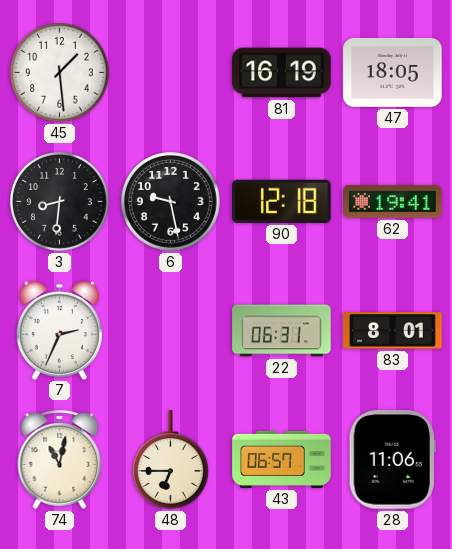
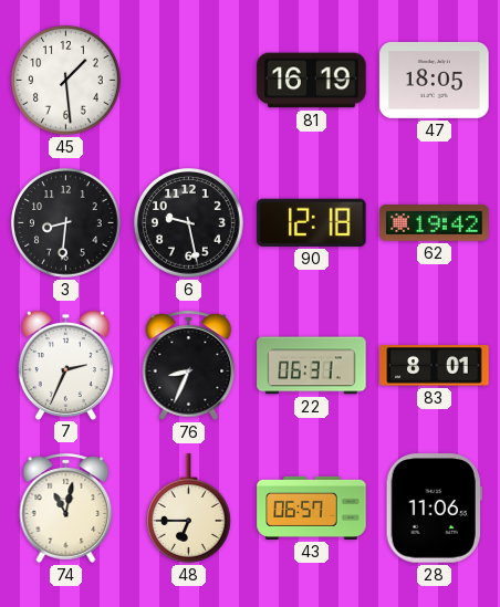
62: 19:41 -> 19:42 (435, 223)
76: none -> 8:34 (189, 365)
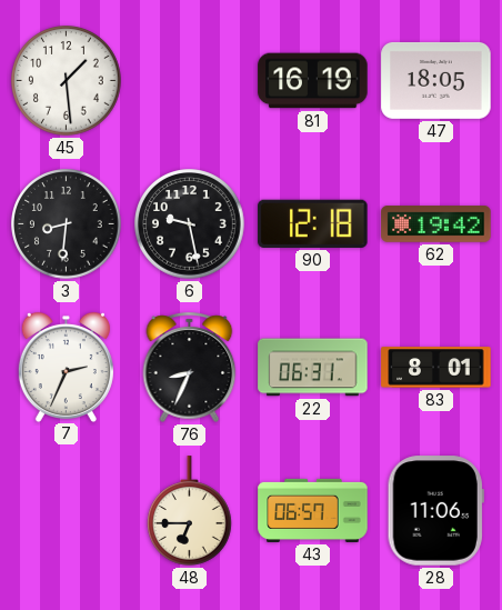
74: 11:02 -> none (66, 507)
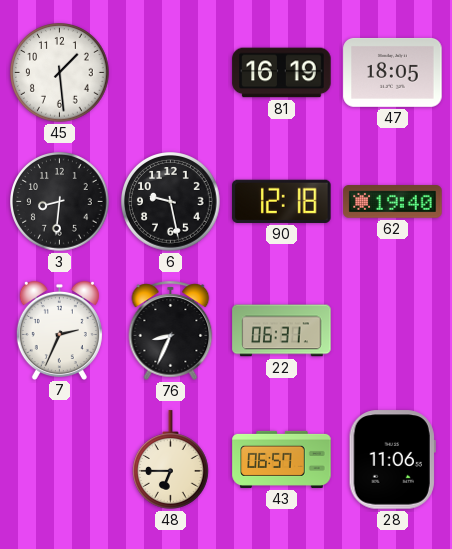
62: 19:42 -> 19:40 (393, 202)
83: 8:01 -> none (436, 368)
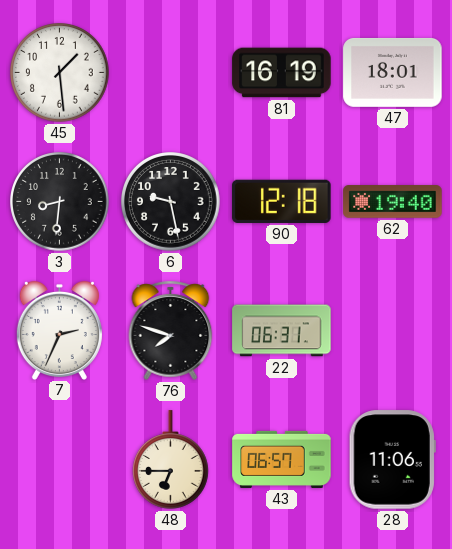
47: 18:05 -> 18:01 (393, 72)
76: 8:34 -> 7:48 (171, 330)
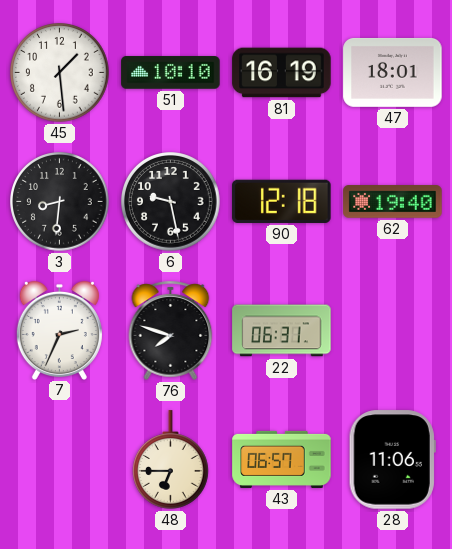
51: none -> 10:10 (171, 73)
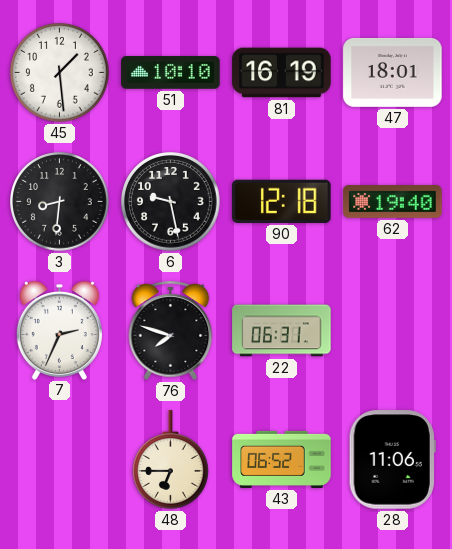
43: 06:57 -> 06:52 (282, 459)
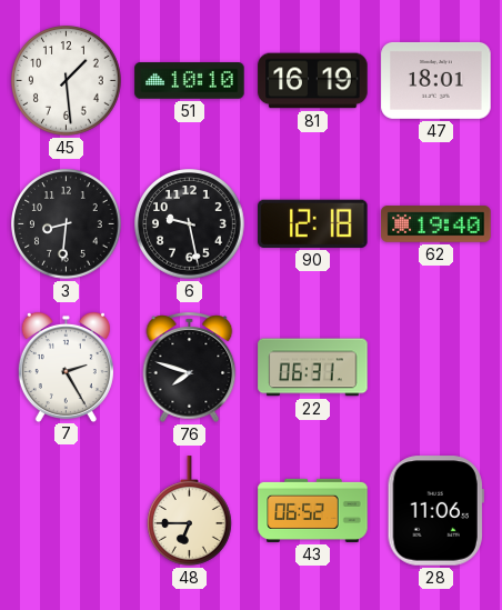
7: 2:34 -> 2:25 (66, 367)
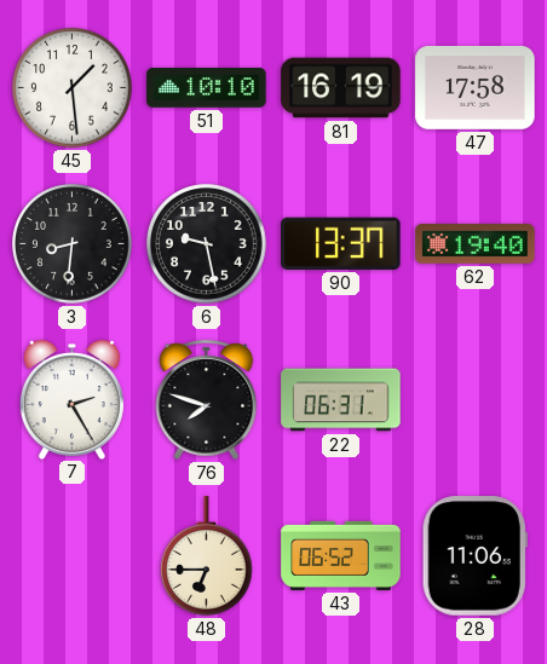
47: 18:01 -> 17:58 (476, 87)
90: 12:18 -> 13:37 (341, 243)
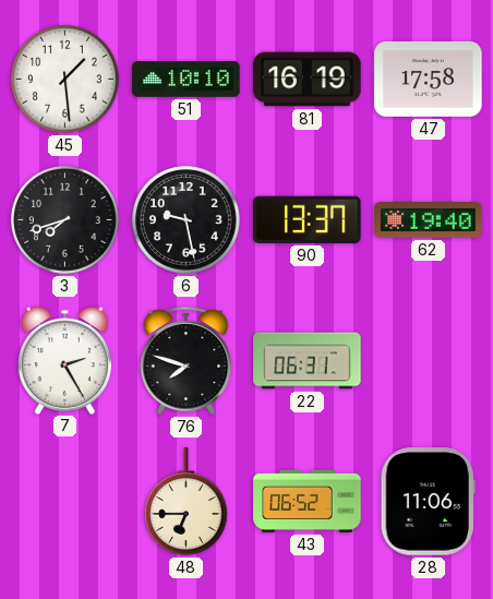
3: 8:31 -> 7:42 (65, 220)
